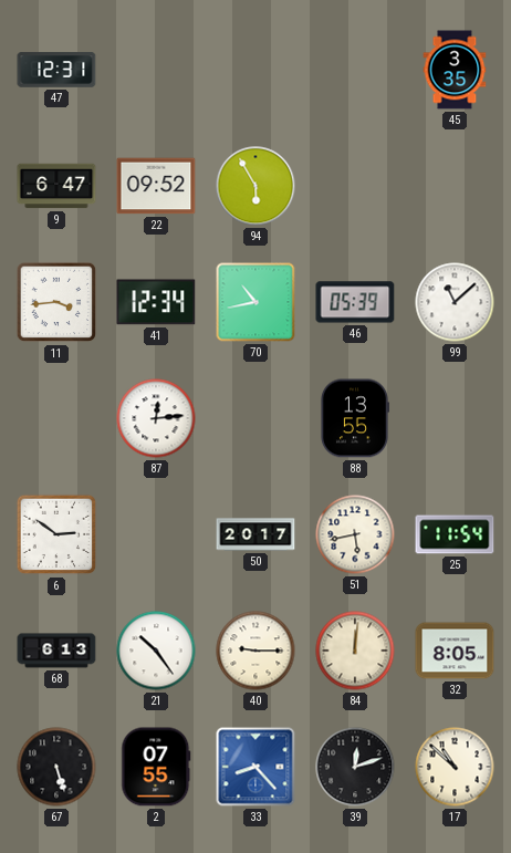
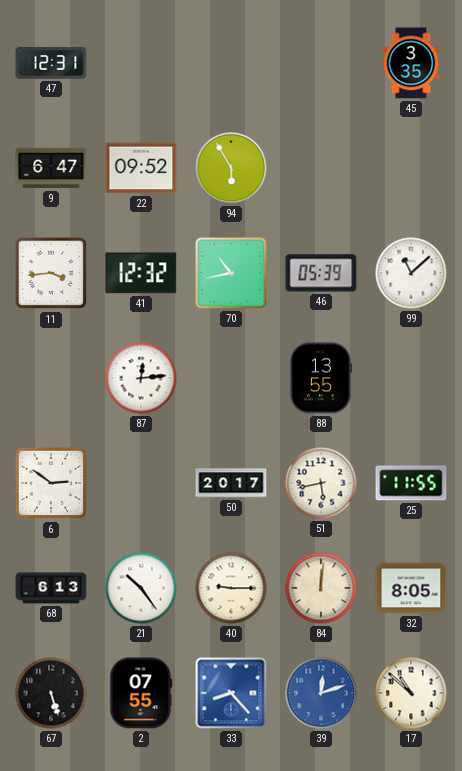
41: 12:34 -> 12:32 (141, 273)
25: 11:54 -> 11:55 (411, 483)
39 dial: black -> blue (321, 693)
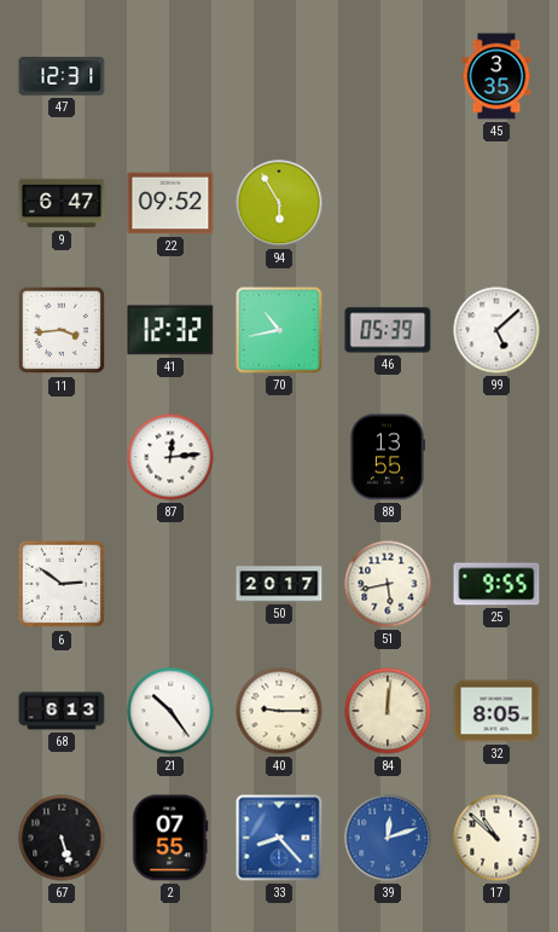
99: 11:08 -> 5:08 (496, 330)
25: 11:55 -> 9:55 (496, 584)
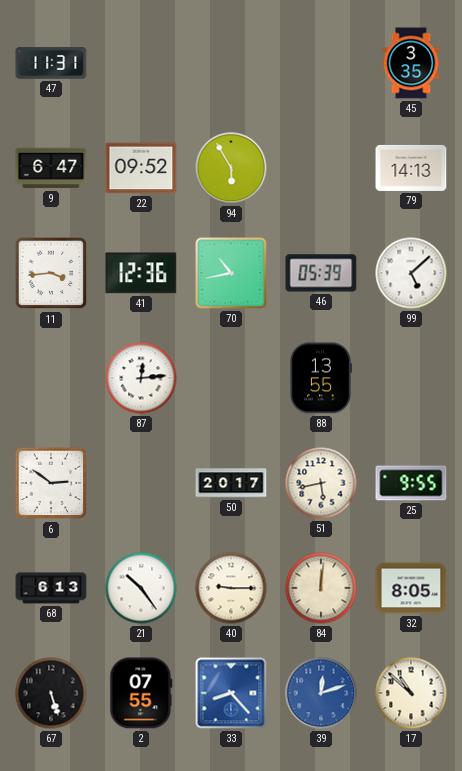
47: 12:31 -> 11:31 (51, 63)
79: none -> 14:13 (411, 168)
41: 12:32 -> 12:36 (141, 273)
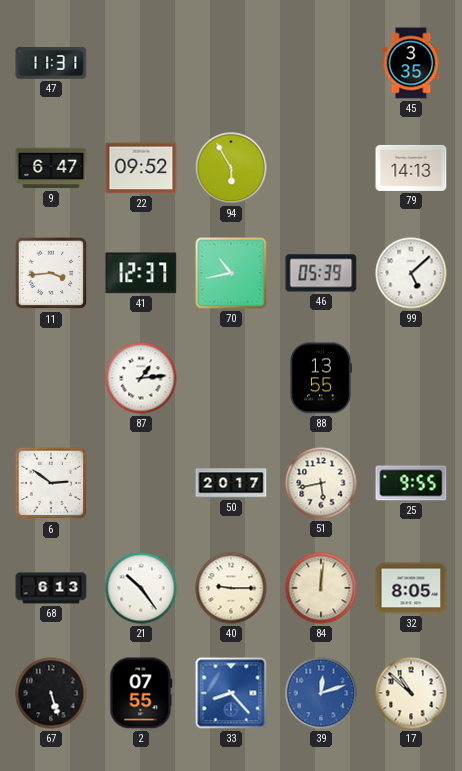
41: 12:36 -> 12:37 (141, 273)
87: 12:14 -> 1:14 (141, 378)
